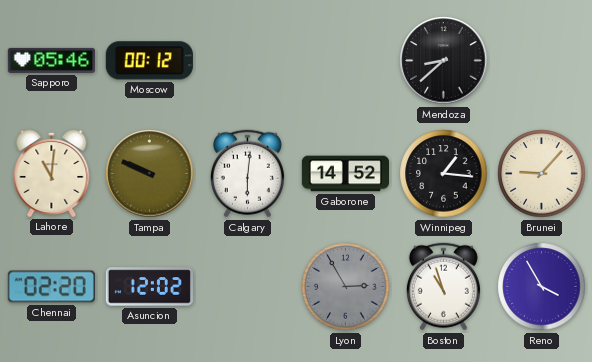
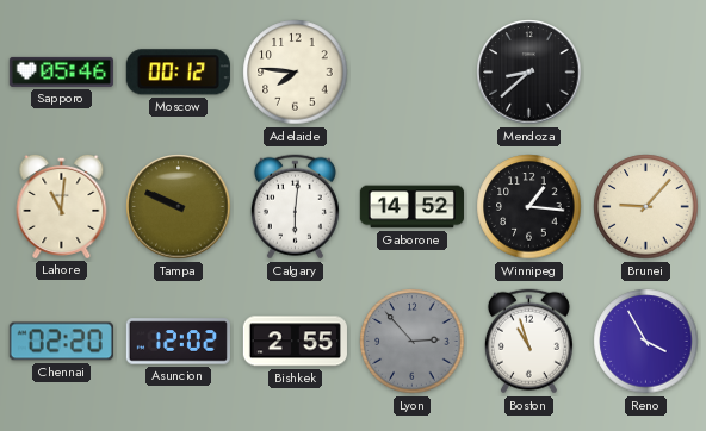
Adelaide: none -> 7:46 (296, 73)
Bishkek: none -> 2:55 (295, 342)
Lyon: 2:55 -> 2:53 (413, 342)
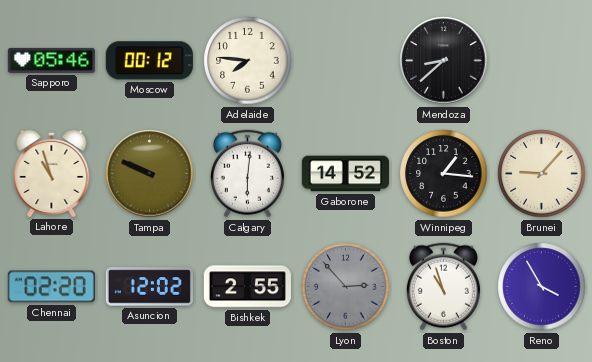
Lahore: 11:01 -> 10:57 (52, 173)
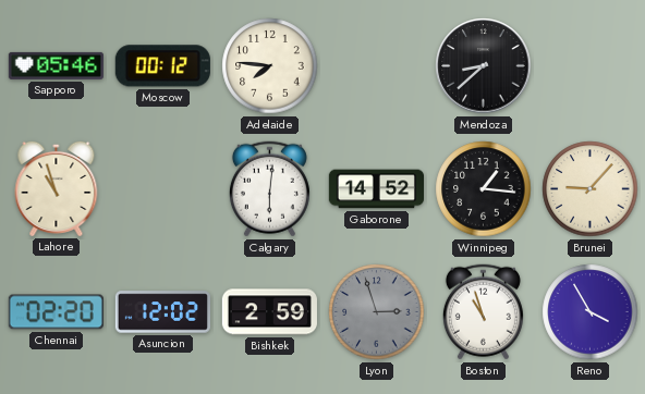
Tampa: 9:49 -> none (150, 174)
Bishkek: 2:55 -> 2:59 (269, 312)
Lyon: 2:53 -> 2:57 (377, 312)
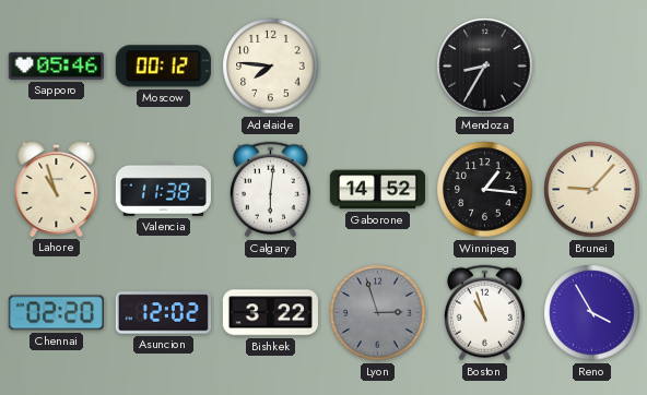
Mendoza: 8:38 -> 8:35 (485, 67)
Valencia: none -> 11:38 (163, 189)
Bishkek: 2:59 -> 3:22 (270, 313)
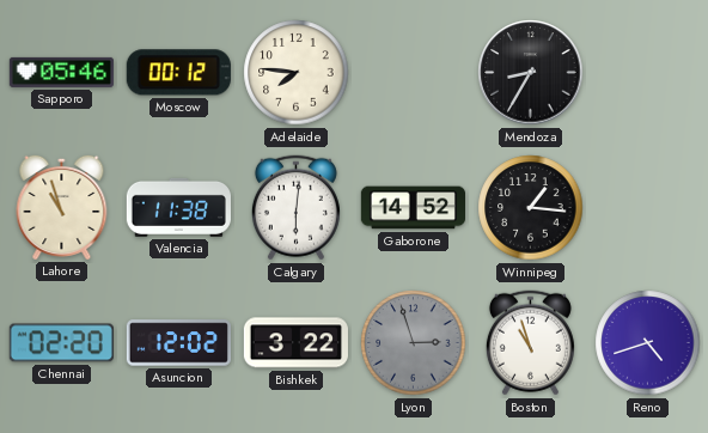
Brunei: 9:07 -> none (592, 190)
Reno: 3:55 -> 4:42 (648, 343)
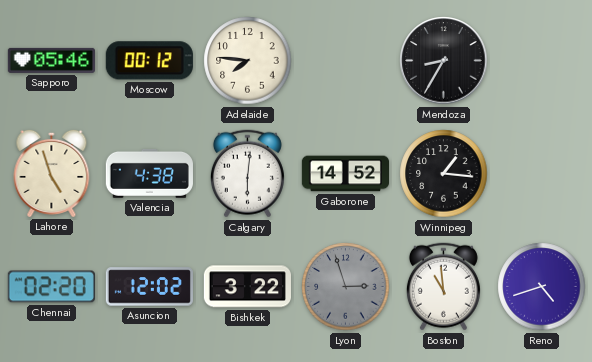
Lahore: 10:57 -> 4:57 (52, 173)
Valencia: 11:38 -> 4:38 (149, 173)
Boston: 10:57 -> 10:59 (443, 287)
